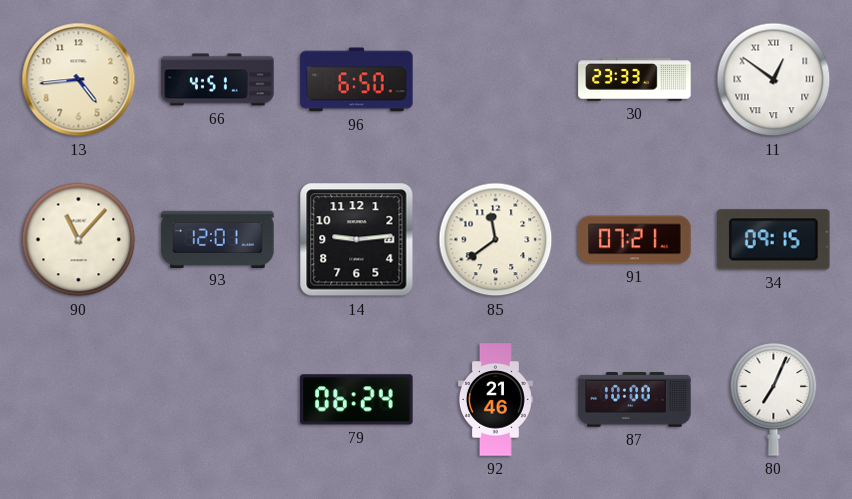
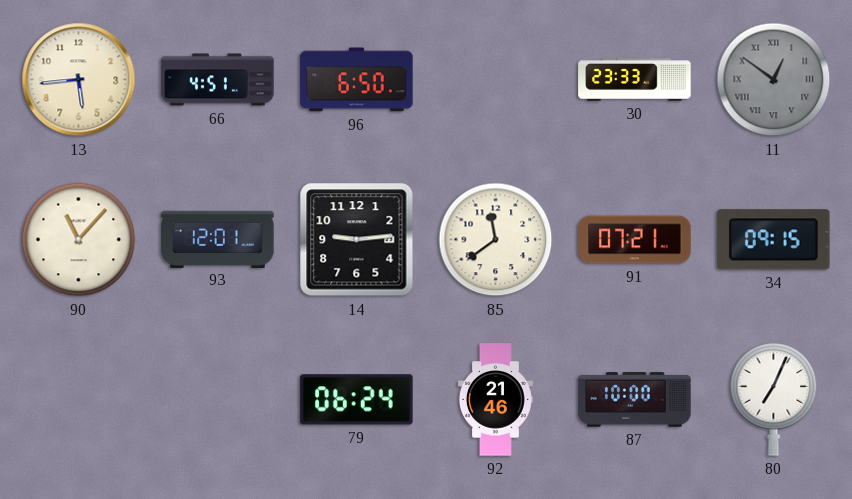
13: 4:44 -> 5:44 (79, 80)
11 dial: white -> grey (774, 80)
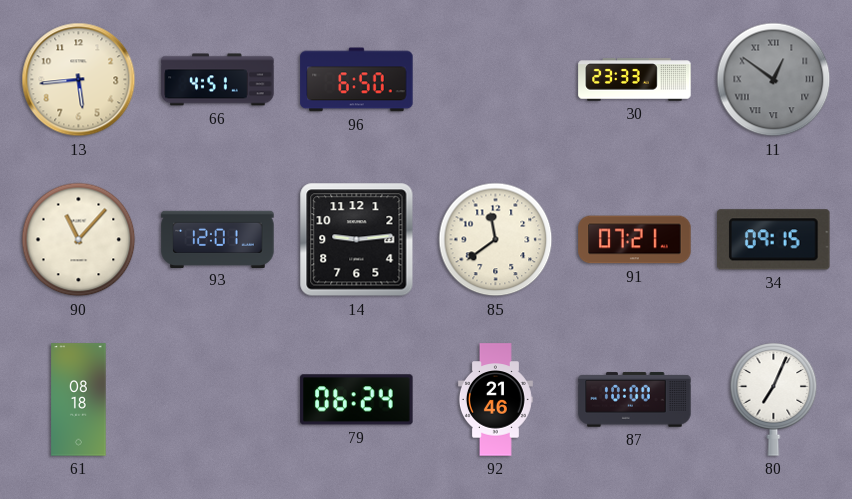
61: none -> 08:18 (79, 400)
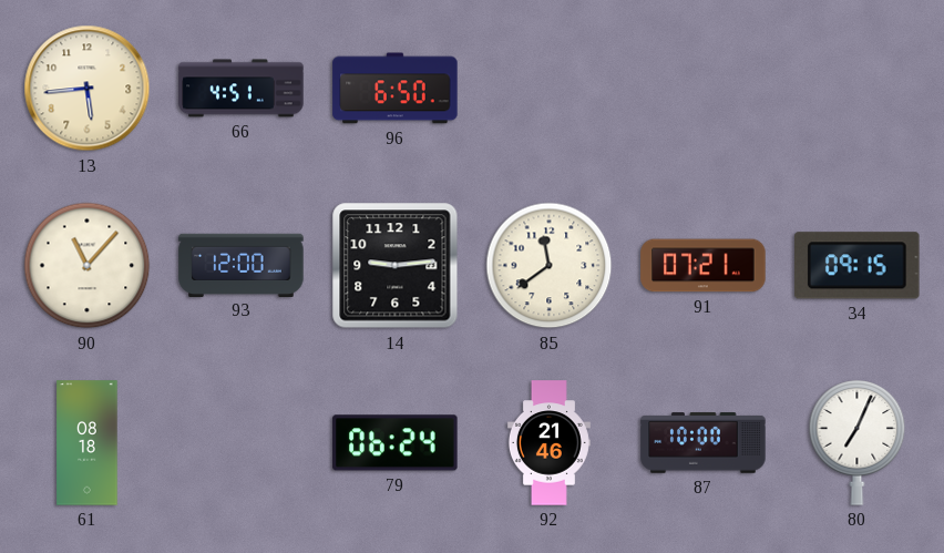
30: 23:33 -> none (635, 80)
11: 12:51 -> none (774, 80)
93: 12:01 -> 12:00 (242, 265)
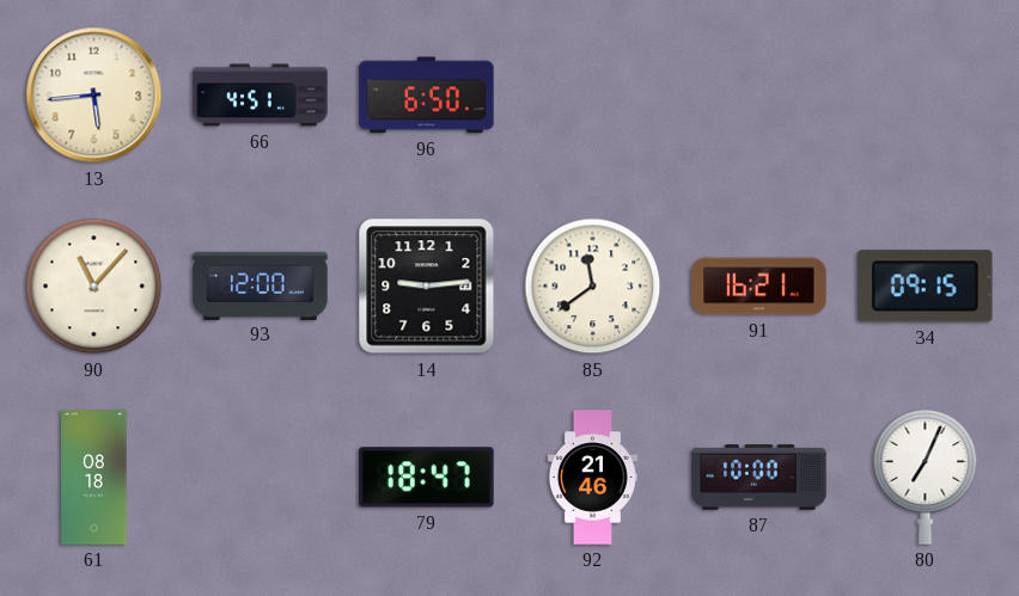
91: 07:21 -> 16:21 (759, 287)
79: 06:24 -> 18:47 (427, 478)
